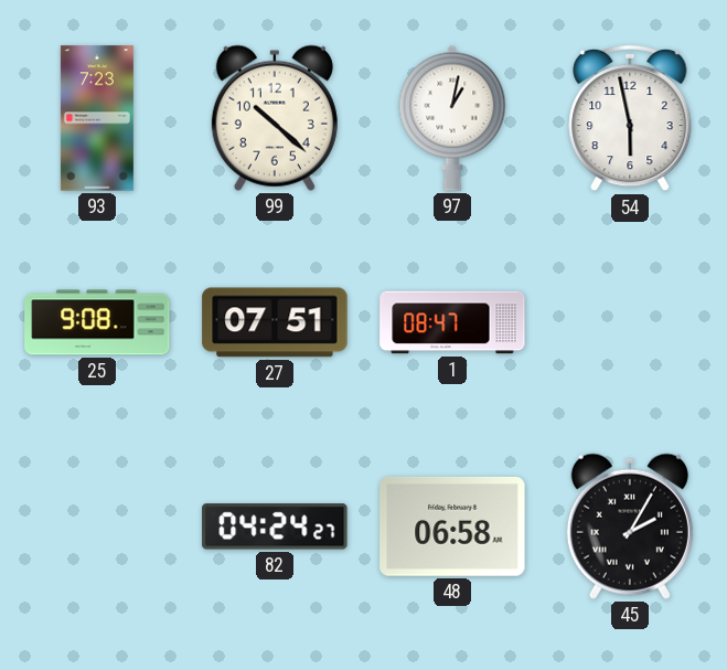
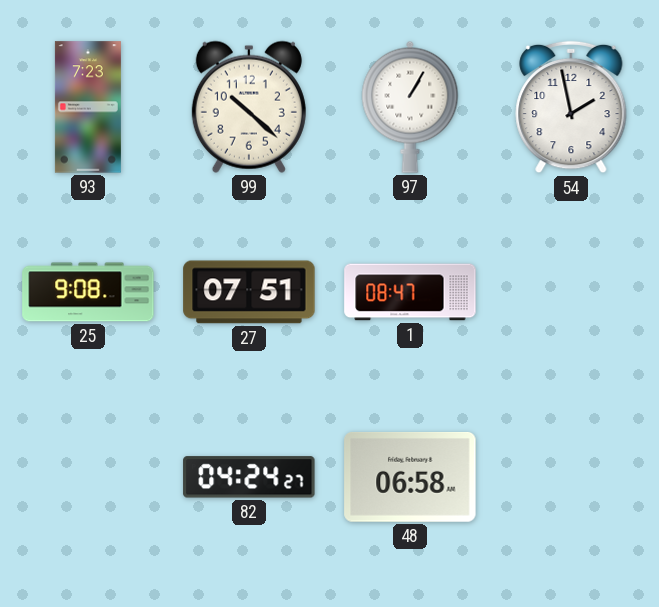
97: 1:02 -> 1:05 (410, 107)
54: 5:58 -> 1:58 (571, 107)
45: 2:05 -> none (630, 527)
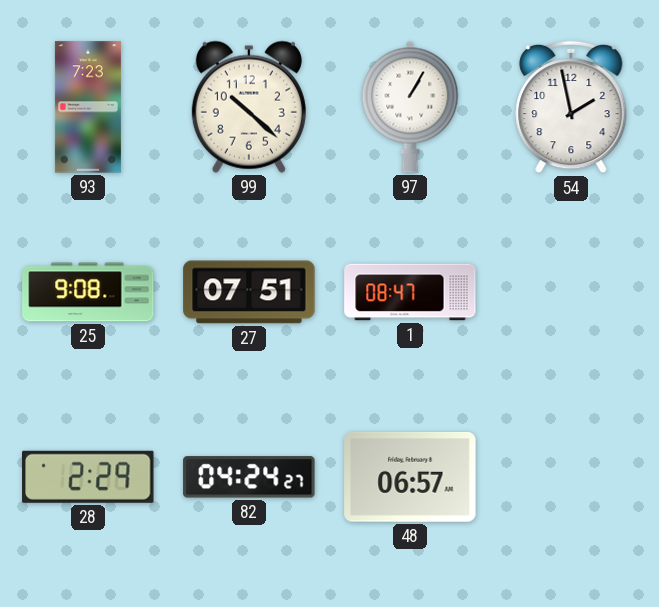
28: none -> 2:29 (88, 477)
48: 06:58 -> 06:57 (410, 477)
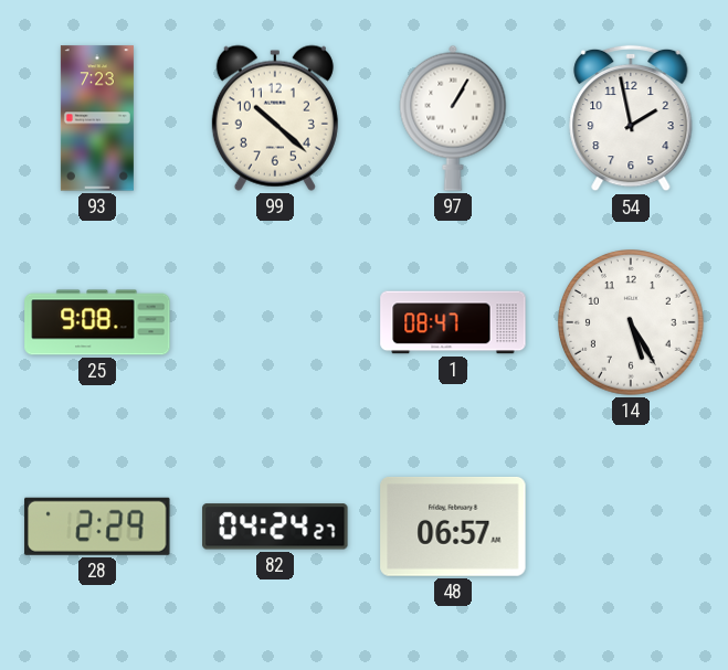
27: 07:51 -> none (249, 292)
14: none -> 5:25 (631, 322)
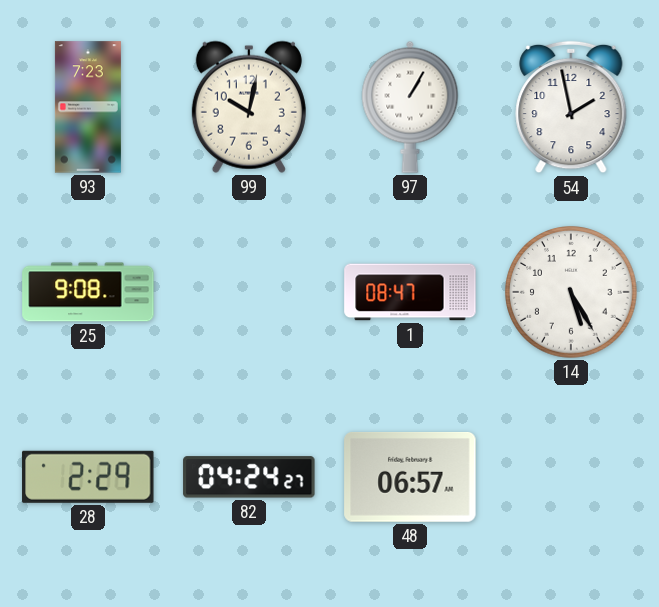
99: 10:22 -> 10:02 (249, 107)
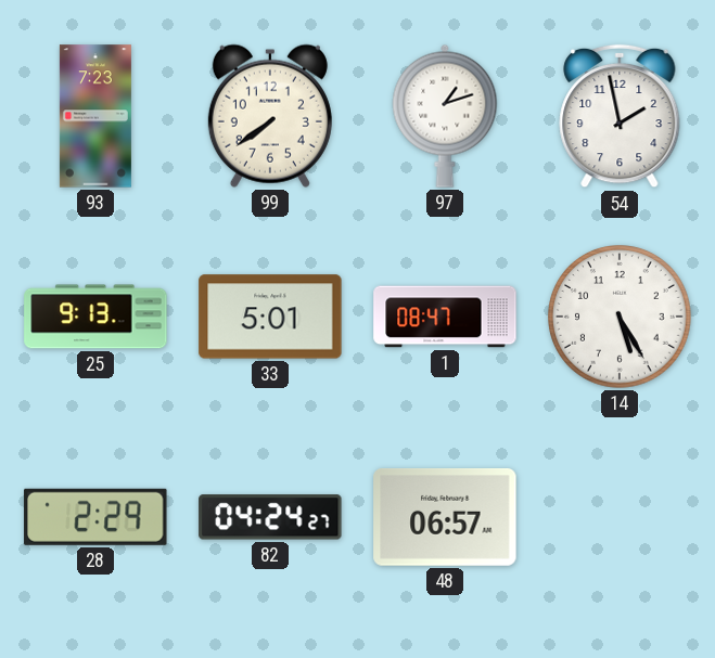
99: 10:02 -> 7:39 (270, 116)
97: 1:05 -> 1:12 (445, 116)
25: 9:08 -> 9:13 (95, 317)
33: none -> 5:01 (270, 317)
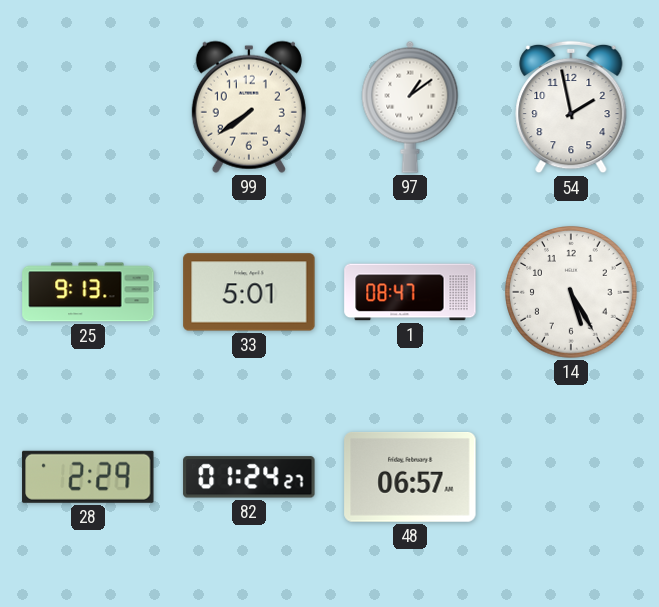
93: 7:23 -> none (95, 116)
97: 1:12 -> 1:09 (410, 107)
82: 04:24 -> 01:24 (249, 477)
